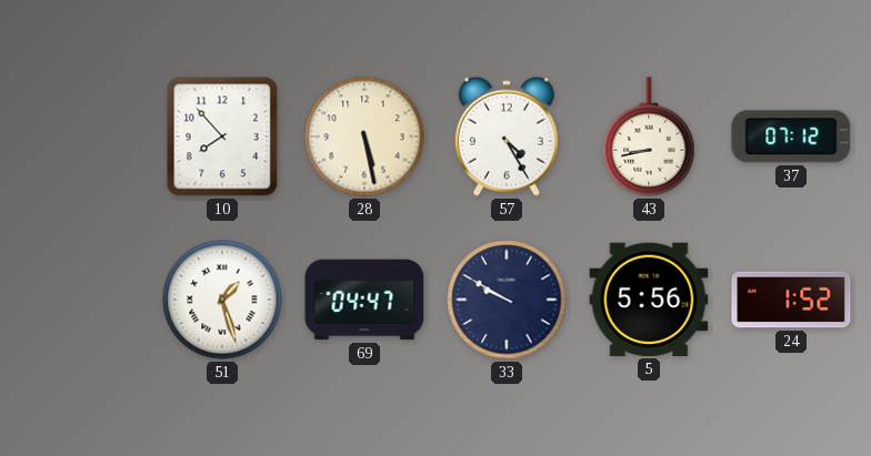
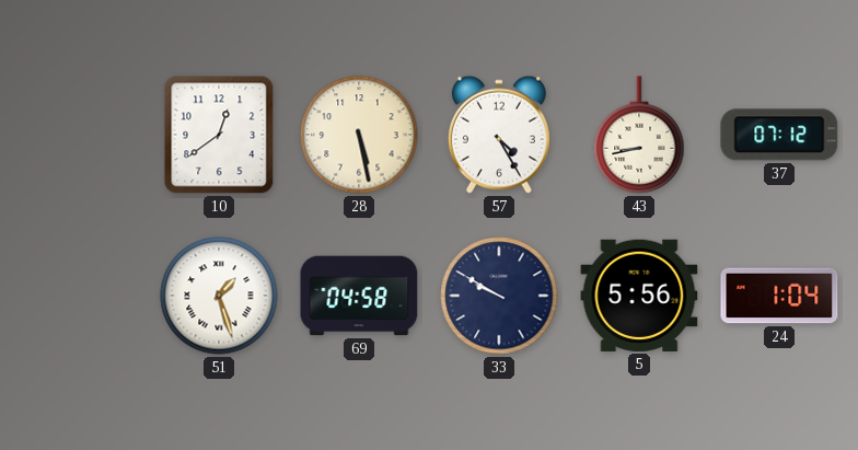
10: 7:53 -> 12:39 (219, 135)
69: 04:47 -> 04:58 (359, 296)
24: 1:52 -> 1:04 (779, 296)
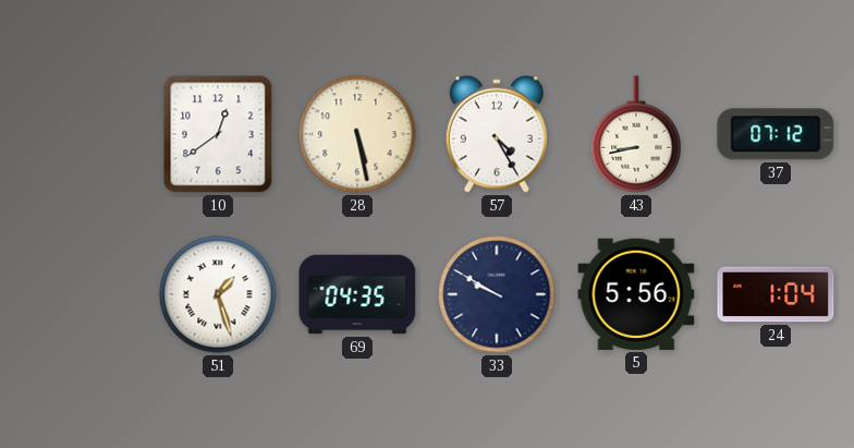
69: 04:58 -> 04:35 (357, 294)
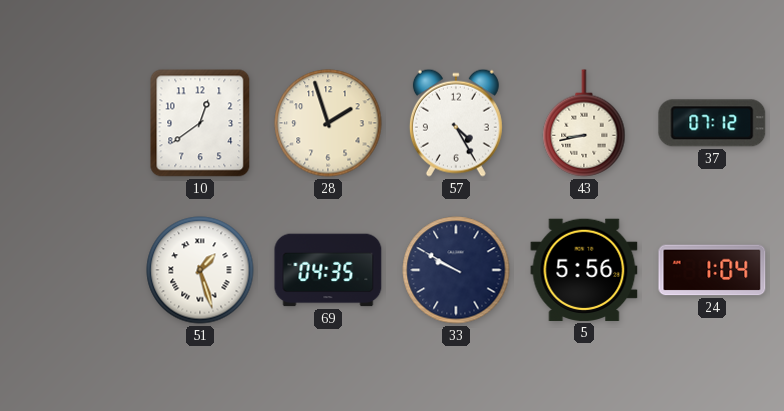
28: 5:28 -> 1:57 (328, 123)
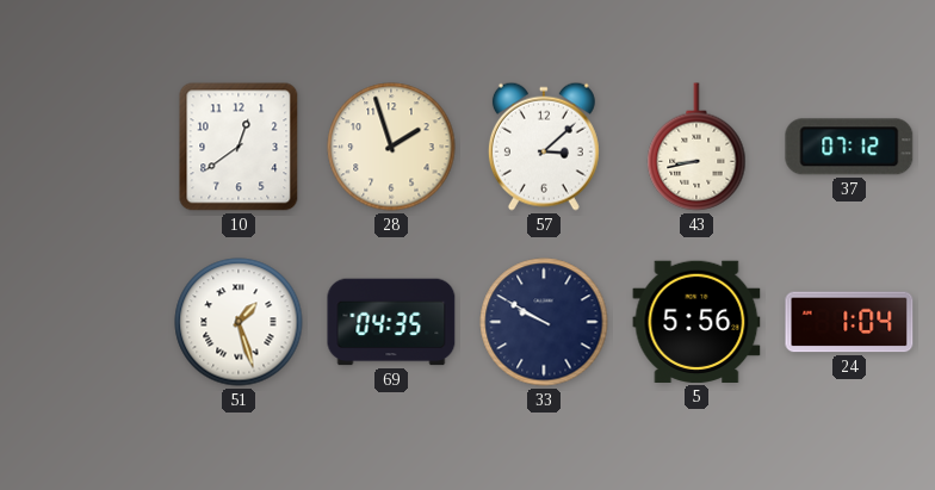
57: 4:25 -> 3:08 (544, 147)
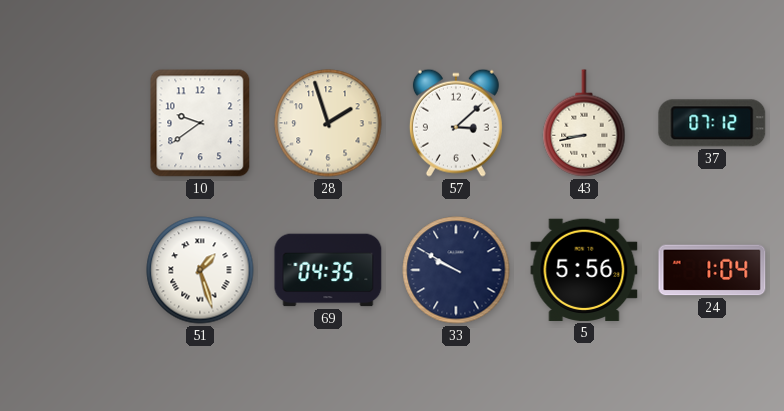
10: 12:39 -> 9:39 (200, 123)
